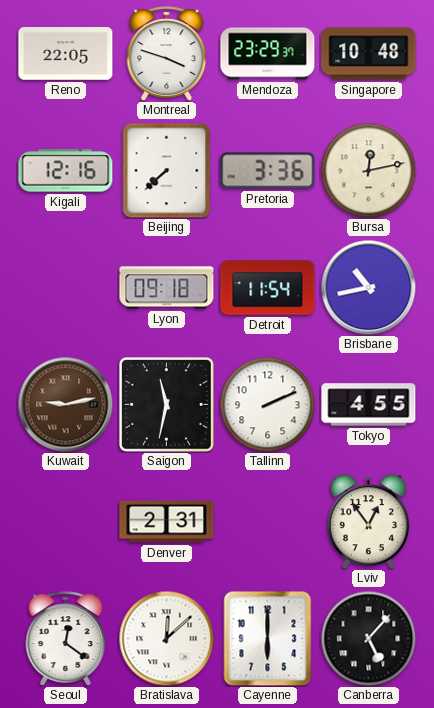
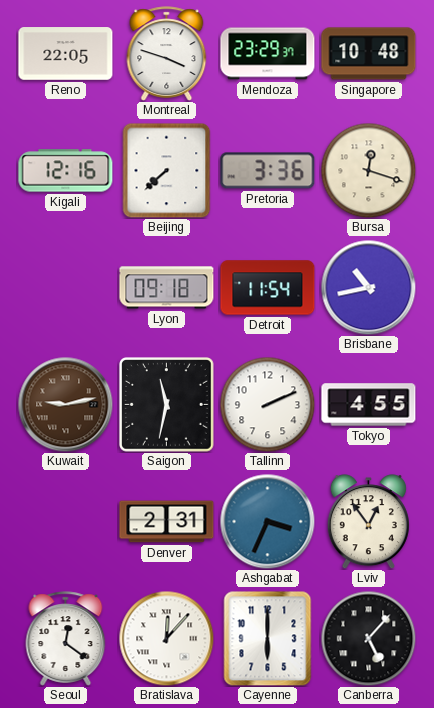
Bursa: 12:13 -> 12:18 (368, 170)
Ashgabat: none -> 3:34 (267, 521)
Bratislava: 12:08 -> 12:07 (166, 638)
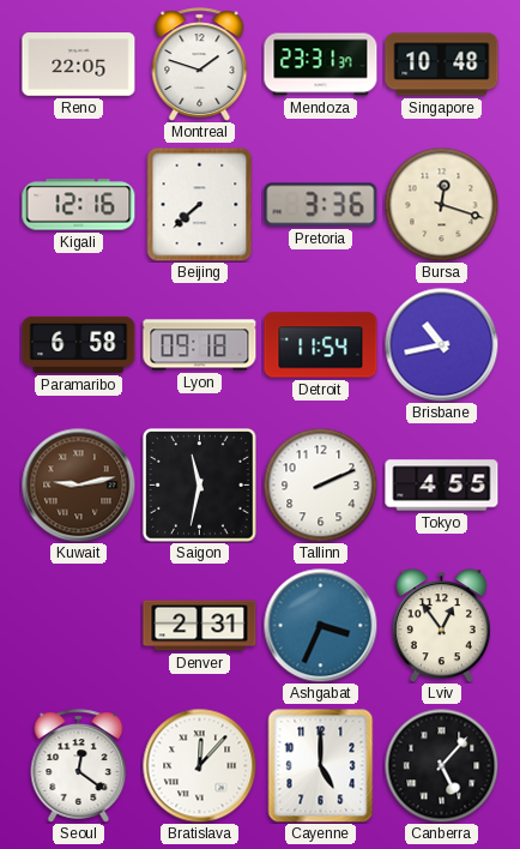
Montreal: 3:48 -> 1:48 (200, 65)
Mendoza: 23:29 -> 23:31 (321, 65)
Paramaribo: none -> 6:58 (79, 344)
Cayenne: 6:00 -> 5:00 (321, 765)
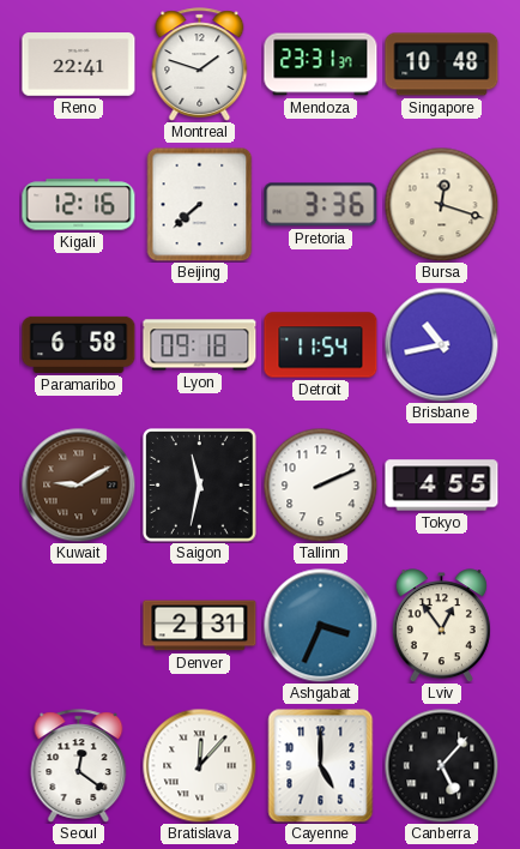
Reno: 22:05 -> 22:41 (79, 65)
Kuwait: 9:13 -> 9:10 (78, 484)
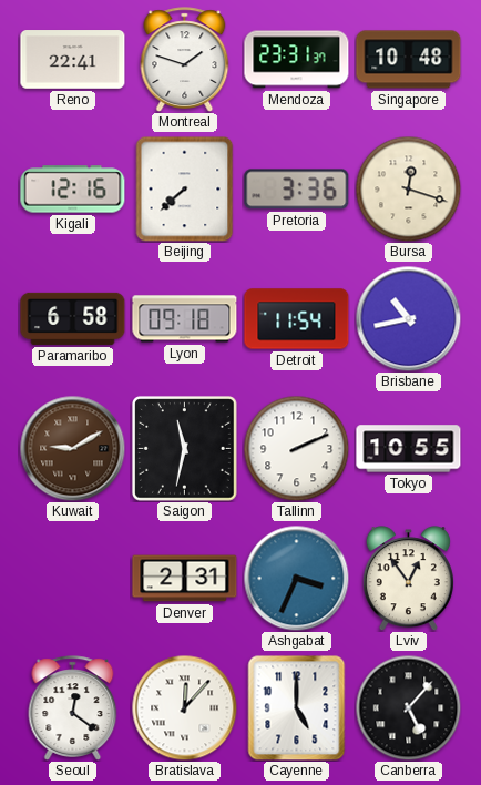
Tokyo: 4:55 -> 10:55 (409, 449)
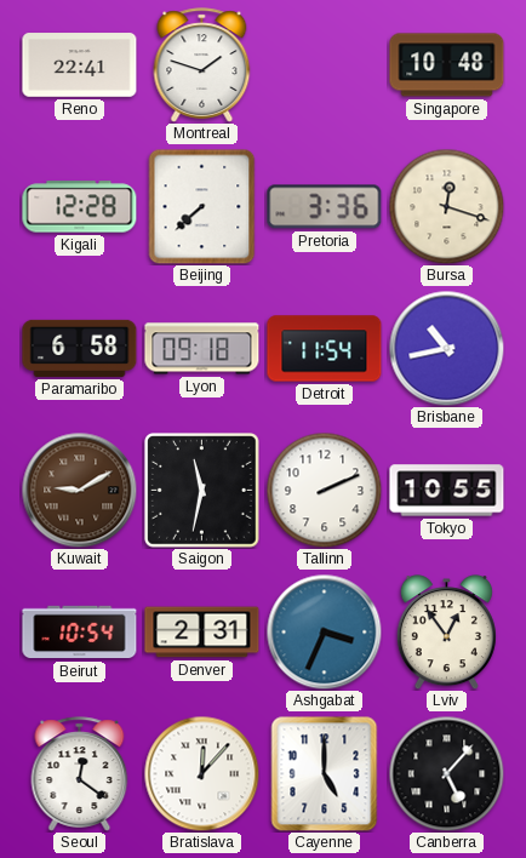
Mendoza: 23:31 -> none (297, 60)
Kigali: 12:16 -> 12:28 (80, 207)
Beirut: none -> 10:54 (80, 633)
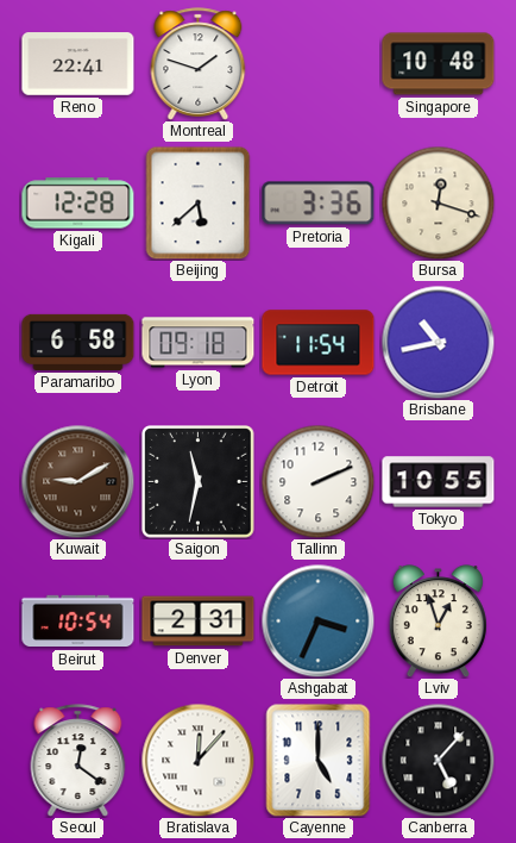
Beijing: 7:38 -> 5:38 (199, 202)
Lviv: 12:54 -> 12:57 (438, 622)
